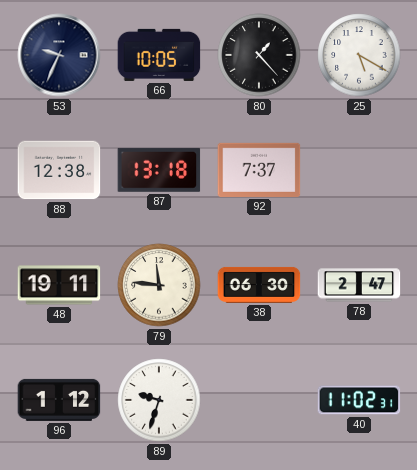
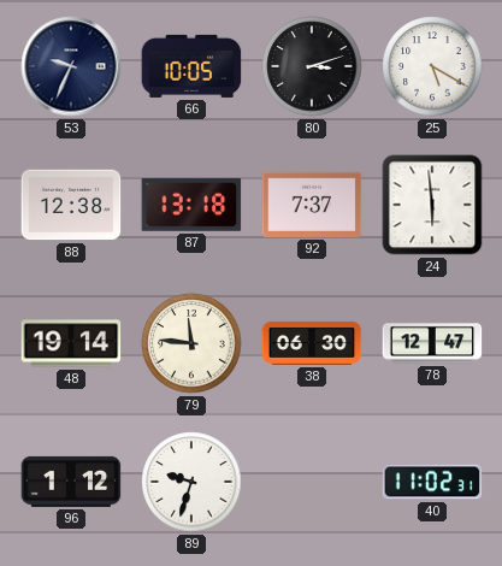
80: 1:23 -> 3:12 (312, 66)
24: none -> 5:59 (432, 205)
48: 19:11 -> 19:14 (71, 343)
78: 2:47 -> 12:47 (432, 343)
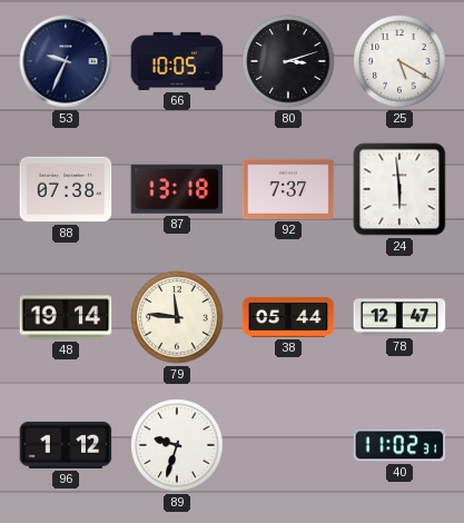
88: 12:38 -> 07:38 (66, 189)
38: 06:30 -> 05:44 (288, 317)
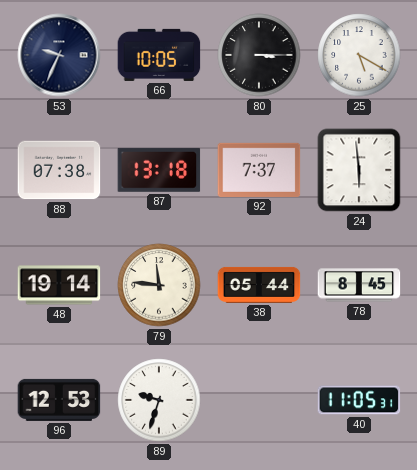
80: 3:12 -> 3:15 (259, 55)
78: 12:47 -> 8:45 (359, 285)
96: 1:12 -> 12:53 (59, 400)
40: 11:02 -> 11:05 (359, 400)
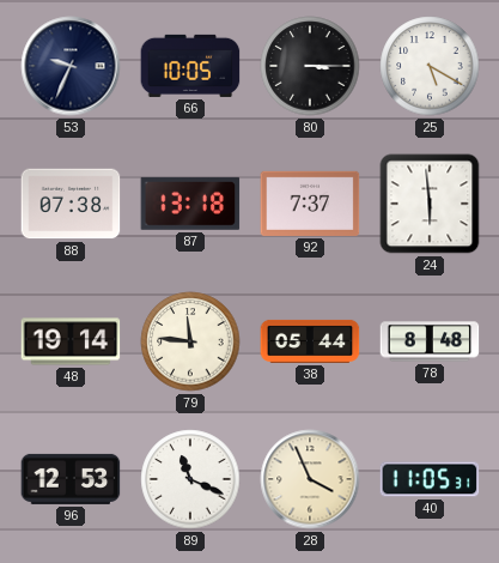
78: 8:45 -> 8:48 (430, 341)
89: 9:33 -> 11:19 (190, 479)
28: none -> 3:56 (310, 479)
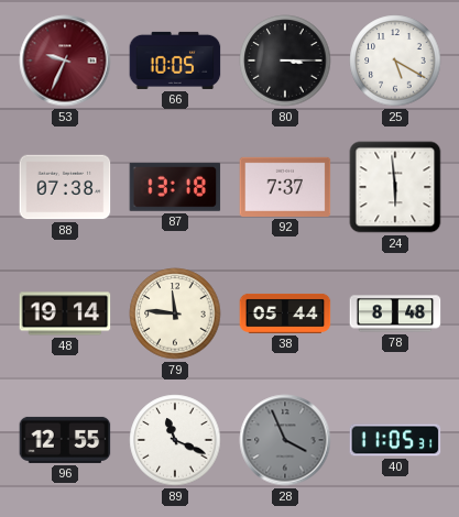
53 dial: navy -> burgundy (65, 61)
96: 12:53 -> 12:55 (65, 440)
28 dial: cream -> grey (285, 440)
